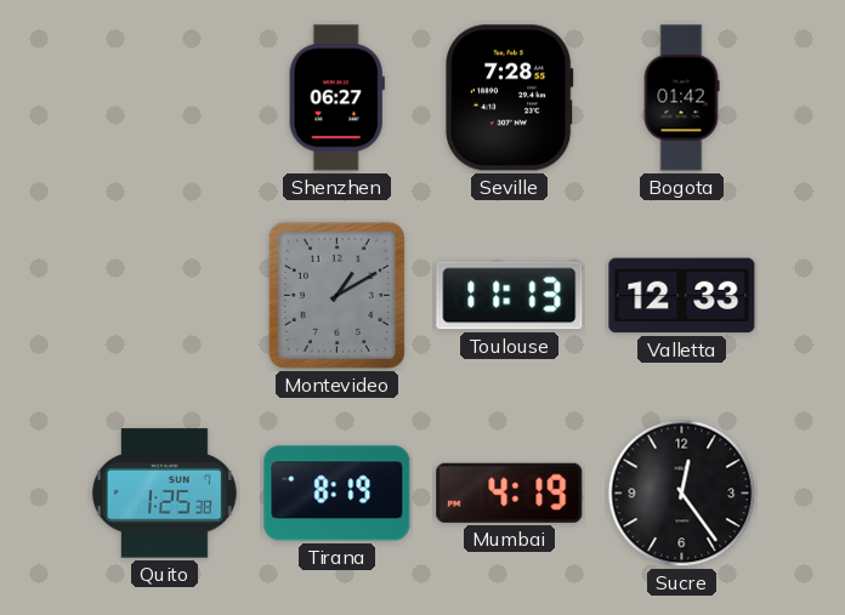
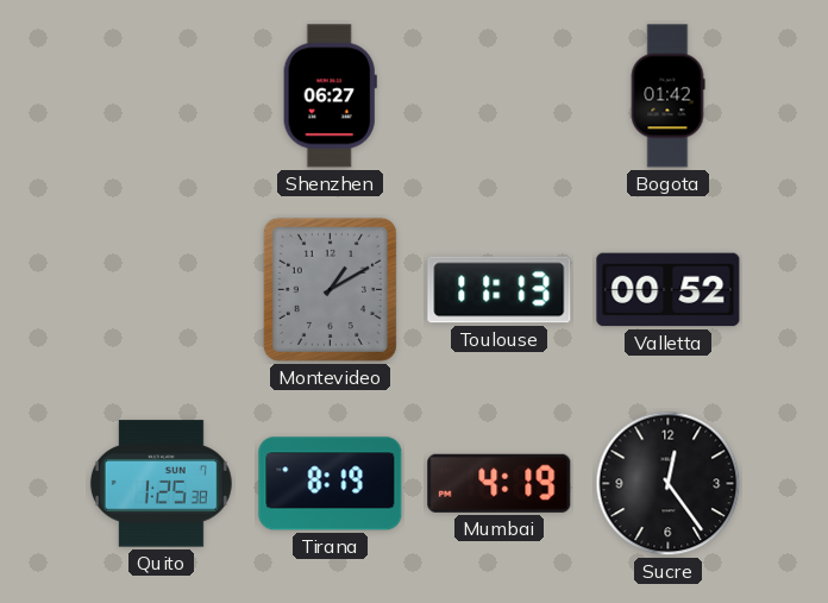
Seville: 7:28 -> none (510, 98)
Valletta: 12:33 -> 00:52 (669, 290)
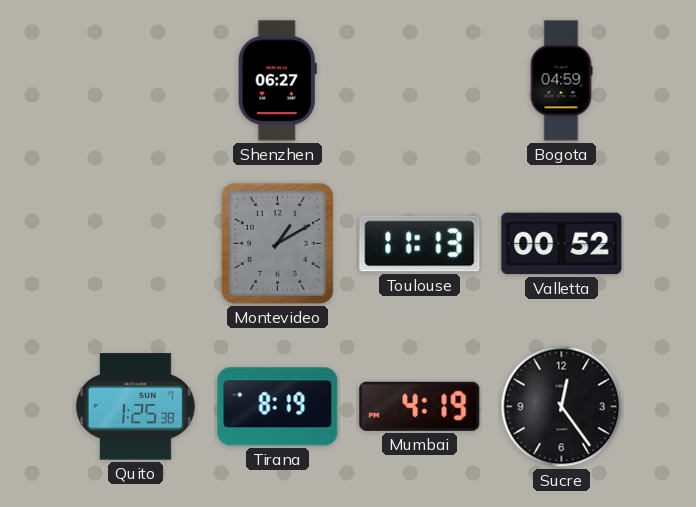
Bogota: 01:42 -> 04:59 (561, 81)
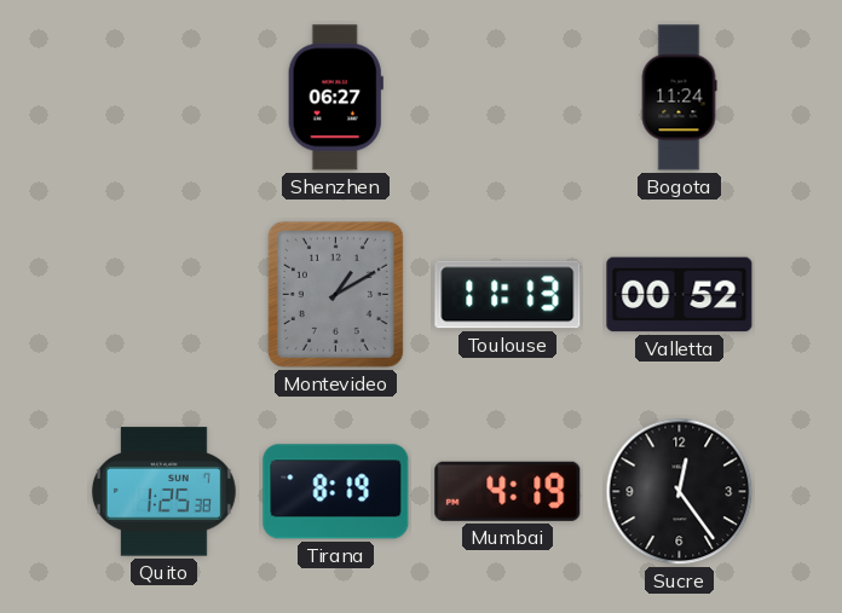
Bogota: 04:59 -> 11:24 (679, 98)
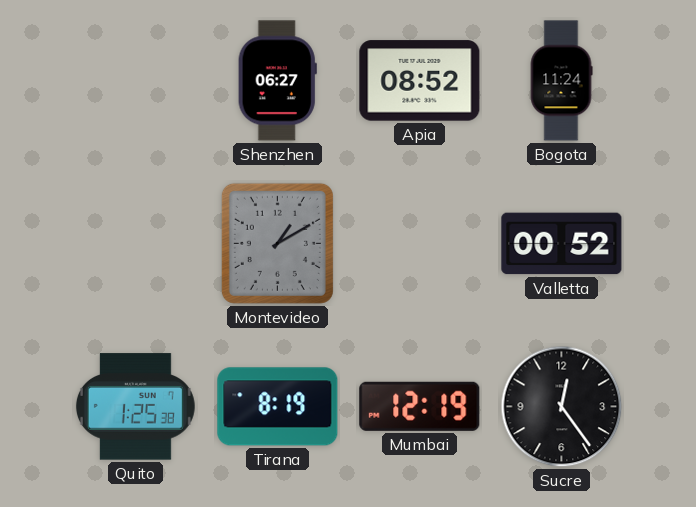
Apia: none -> 08:52 (420, 81)
Toulouse: 11:13 -> none (508, 295)
Mumbai: 4:19 -> 12:19 (420, 406)
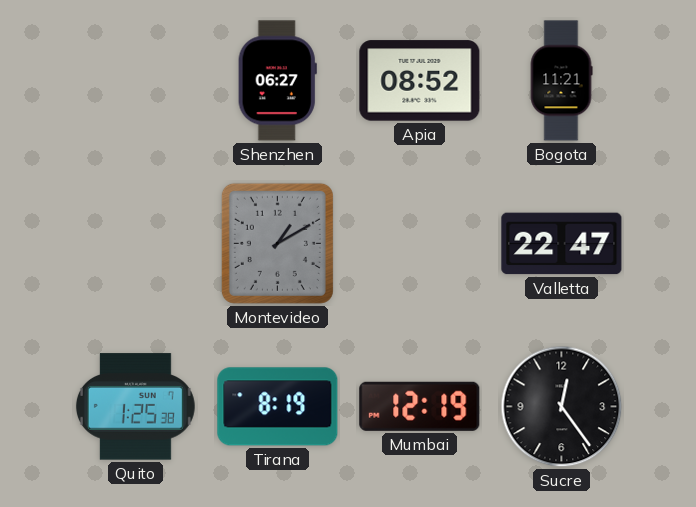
Bogota: 11:24 -> 11:21 (561, 81)
Valletta: 00:52 -> 22:47 (562, 244)
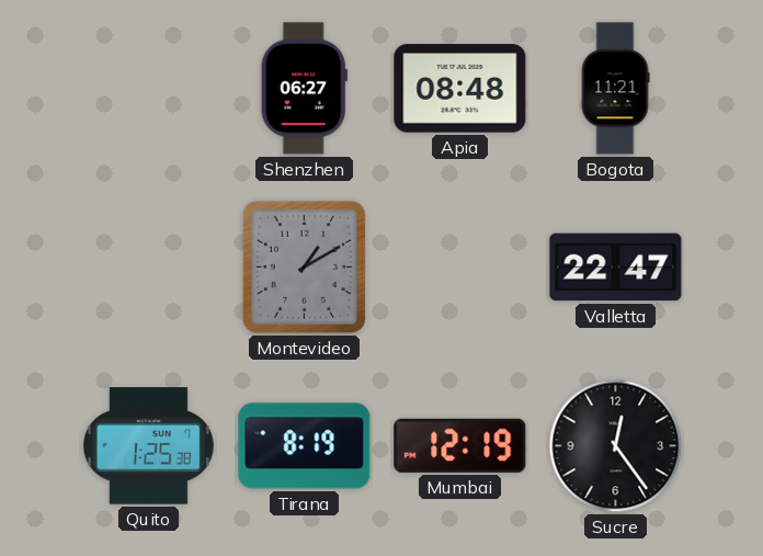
Apia: 08:52 -> 08:48 (460, 89)
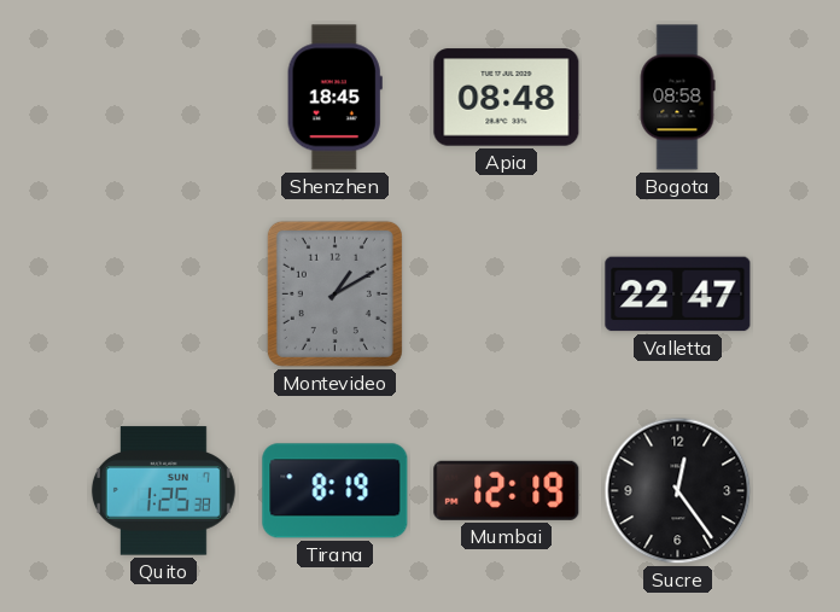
Shenzhen: 06:27 -> 18:45 (334, 98)
Bogota: 11:21 -> 08:58 (677, 98)
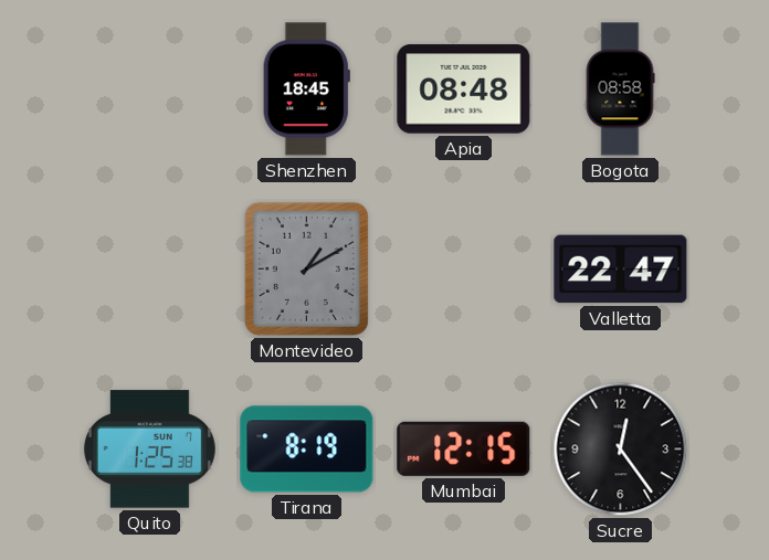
Mumbai: 12:19 -> 12:15 (464, 448)
